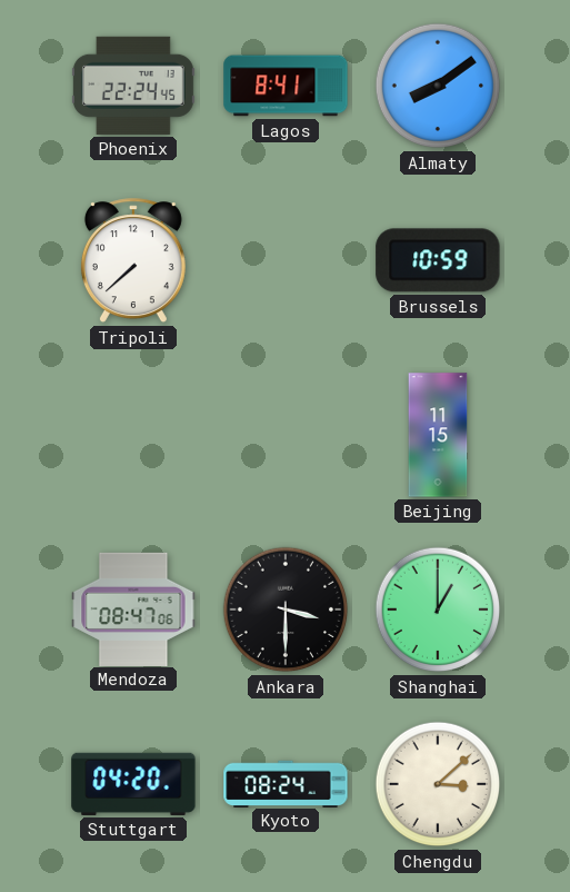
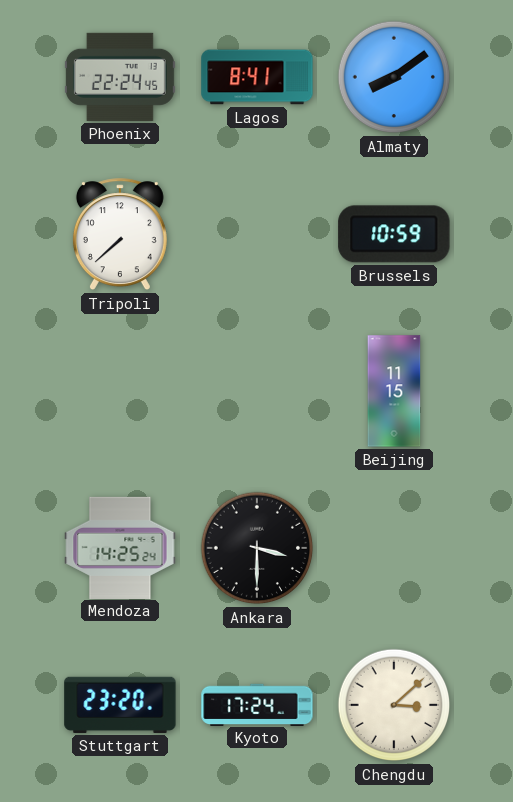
Mendoza: 08:47 -> 14:25 (120, 547)
Shanghai: 1:00 -> none (438, 609)
Stuttgart: 04:20 -> 23:20 (120, 705)
Kyoto: 08:24 -> 17:24 (257, 704)
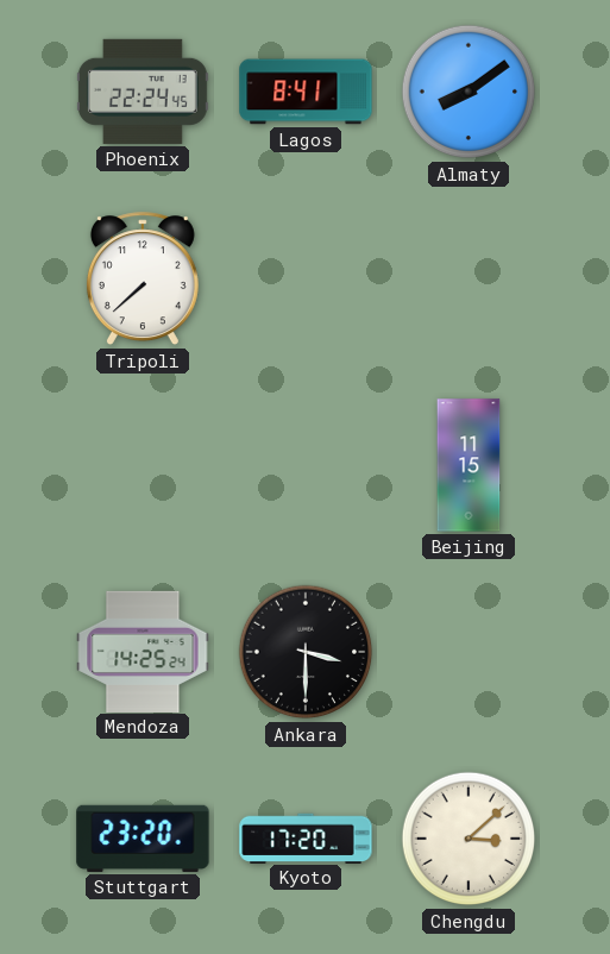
Brussels: 10:59 -> none (394, 234)
Kyoto: 17:24 -> 17:20 (306, 837)
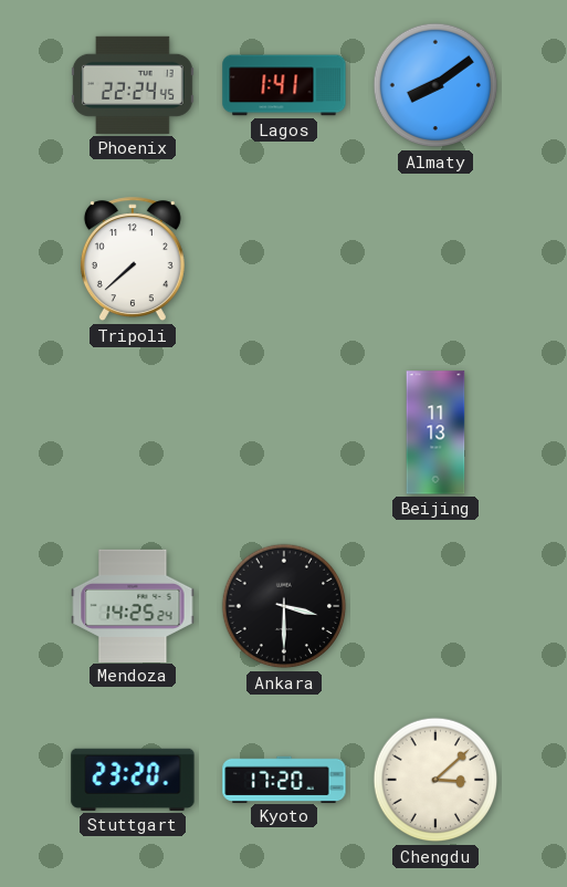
Lagos: 8:41 -> 1:41 (284, 85)
Beijing: 11:15 -> 11:13 (435, 432)
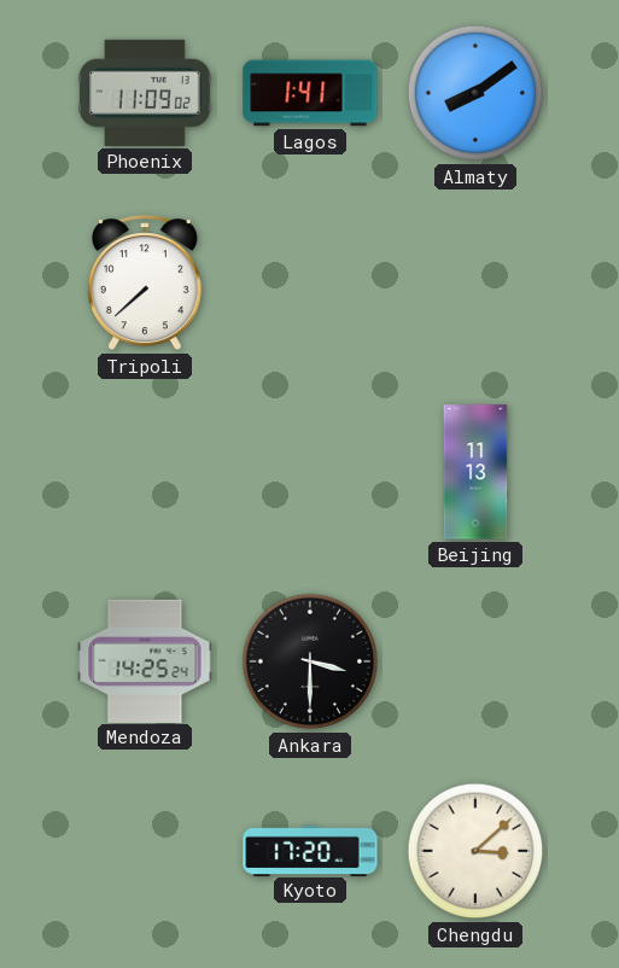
Phoenix: 22:24 -> 11:09 (145, 93)
Stuttgart: 23:20 -> none (133, 780)
